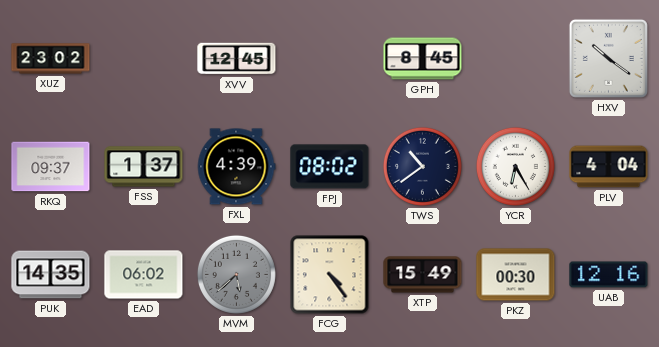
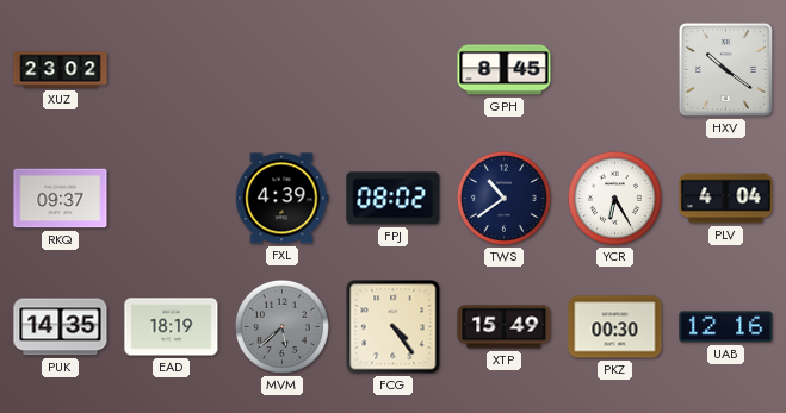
XVV: 12:45 -> none (237, 59)
FSS: 1:37 -> none (144, 167)
EAD: 06:02 -> 18:19 (172, 327)
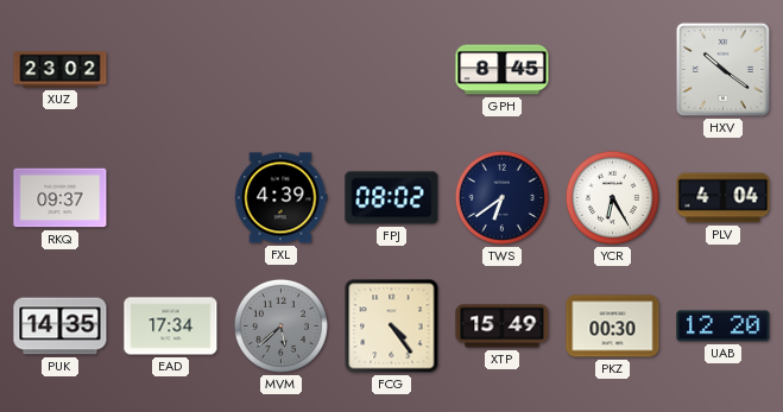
TWS: 10:39 -> 6:39 (501, 197)
EAD: 18:19 -> 17:34 (171, 327)
UAB: 12:16 -> 12:20 (724, 327)
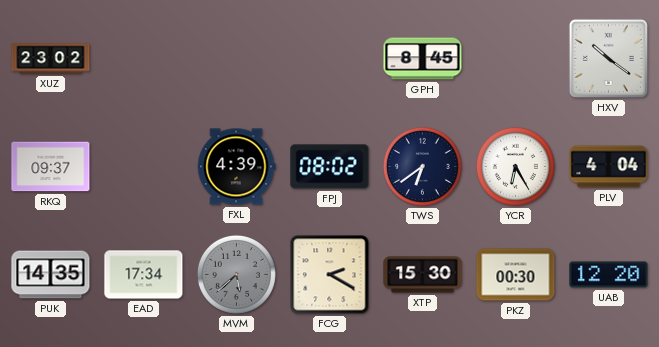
FCG: 4:24 -> 2:20 (330, 275)
XTP: 15:49 -> 15:30 (423, 275)
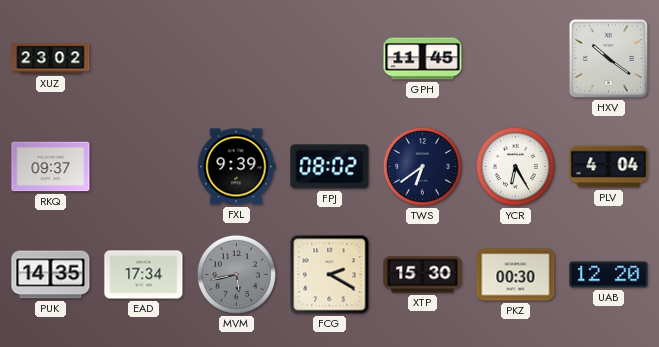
GPH: 8:45 -> 11:45 (423, 59)
FXL: 4:39 -> 9:39 (236, 167)
MVM: 5:38 -> 5:43 (236, 274)
